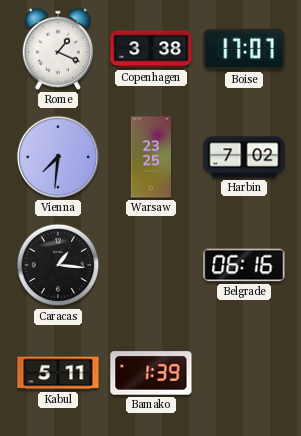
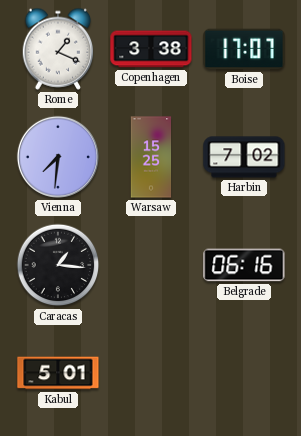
Warsaw: 23:25 -> 15:25 (151, 157)
Kabul: 5:11 -> 5:01 (58, 373)
Bamako: 1:39 -> none (151, 373)
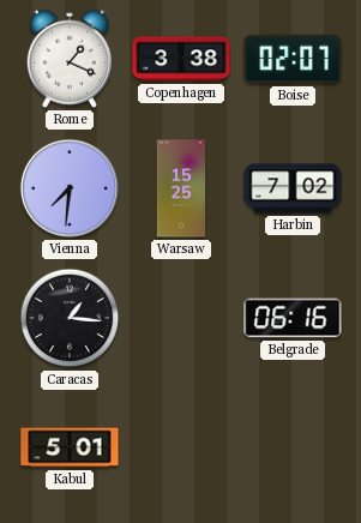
Boise: 17:07 -> 02:07 (293, 59)
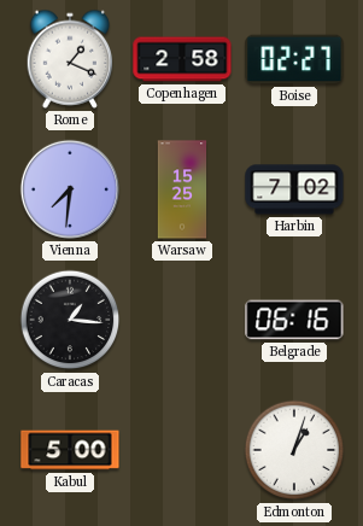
Copenhagen: 3:38 -> 2:58 (182, 59)
Boise: 02:07 -> 02:27 (294, 59)
Kabul: 5:01 -> 5:00 (70, 450)
Edmonton: none -> 1:03 (294, 450)
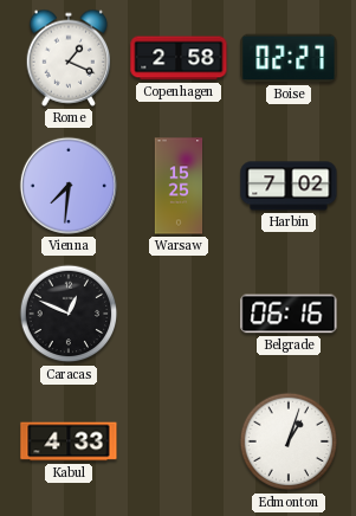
Caracas: 1:16 -> 12:49 (69, 314)
Kabul: 5:00 -> 4:33 (69, 441)
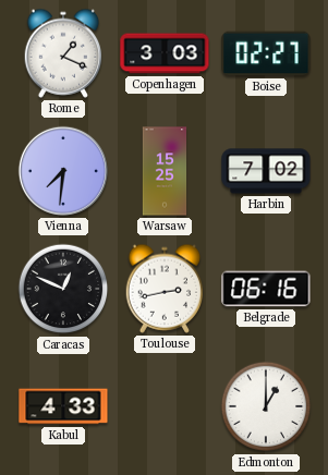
Copenhagen: 2:58 -> 3:03 (165, 53)
Toulouse: none -> 2:43 (165, 289)
Edmonton: 1:03 -> 1:00 (266, 406)
